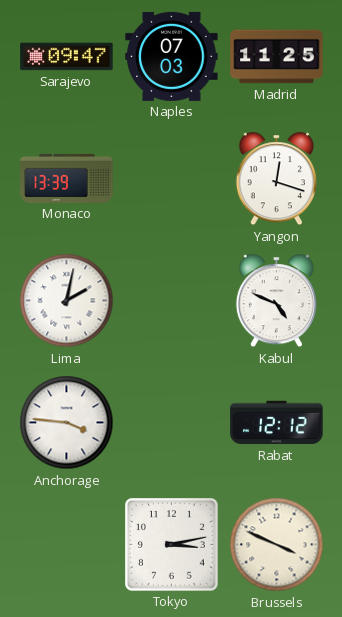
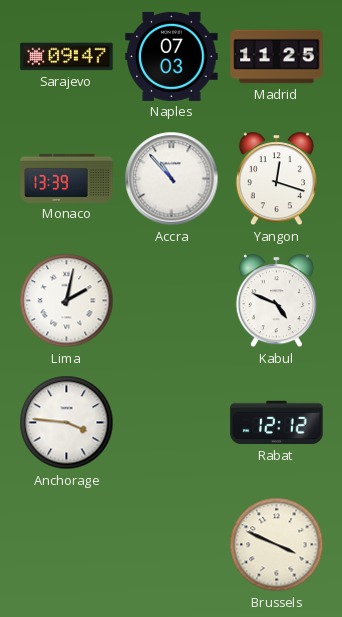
Accra: none -> 10:53 (172, 179)
Tokyo: 3:13 -> none (172, 545)
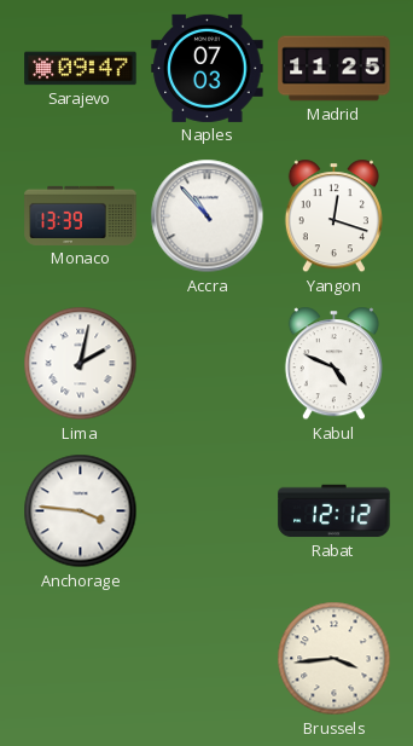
Brussels: 3:49 -> 3:44 (335, 659)
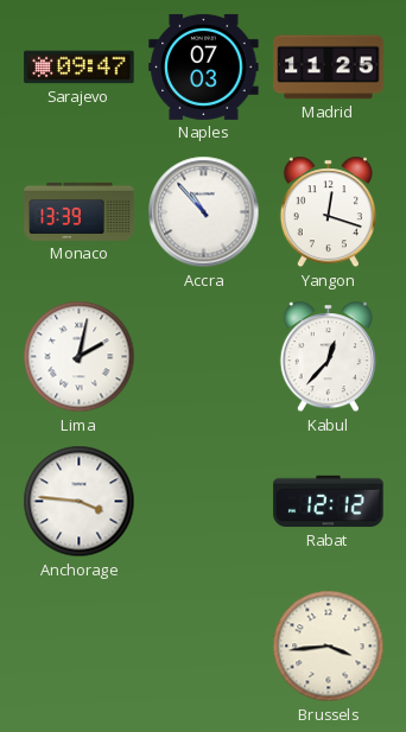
Kabul: 4:49 -> 12:37 (328, 357)
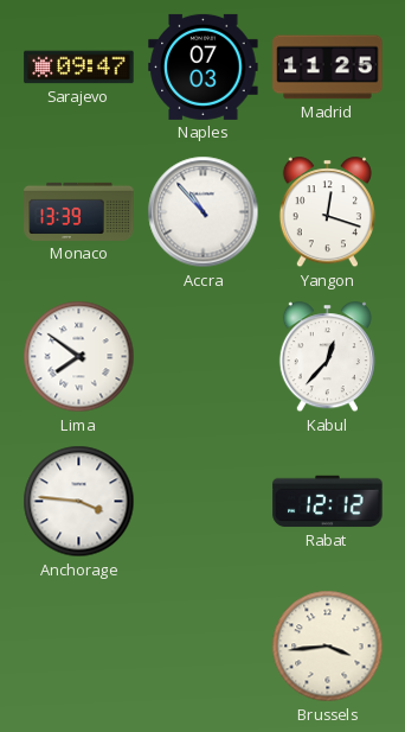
Lima: 2:02 -> 7:51 (79, 357)
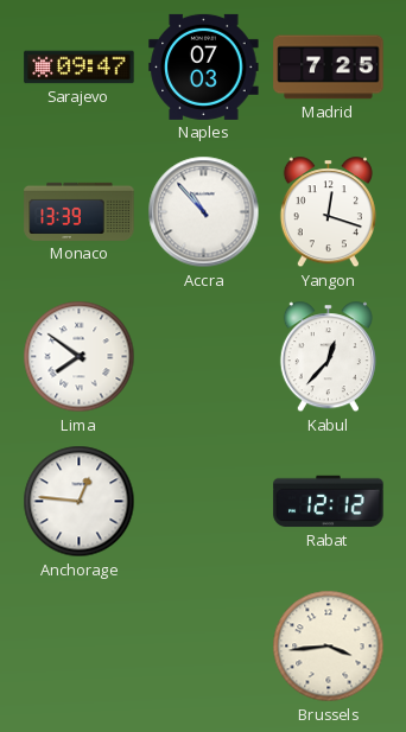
Madrid: 11:25 -> 7:25 (329, 68)
Anchorage: 3:46 -> 12:46 (80, 502)
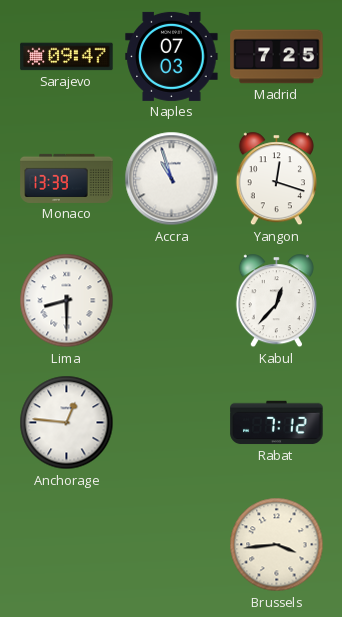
Accra: 10:53 -> 10:57 (172, 179)
Lima: 7:51 -> 8:30 (67, 301)
Rabat: 12:12 -> 7:12 (277, 423)
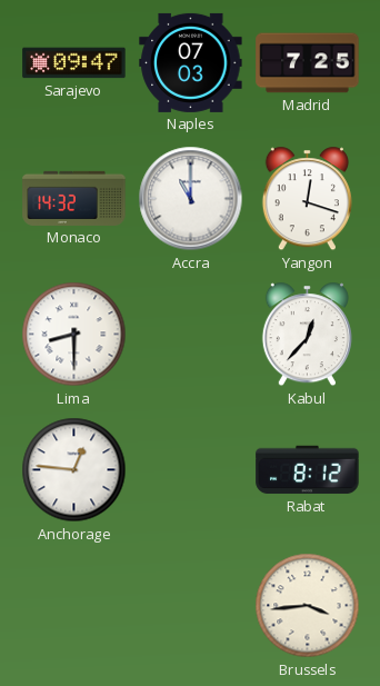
Monaco: 13:39 -> 14:32 (74, 198)
Accra: 10:57 -> 11:00 (191, 199)
Rabat: 7:12 -> 8:12 (308, 470)
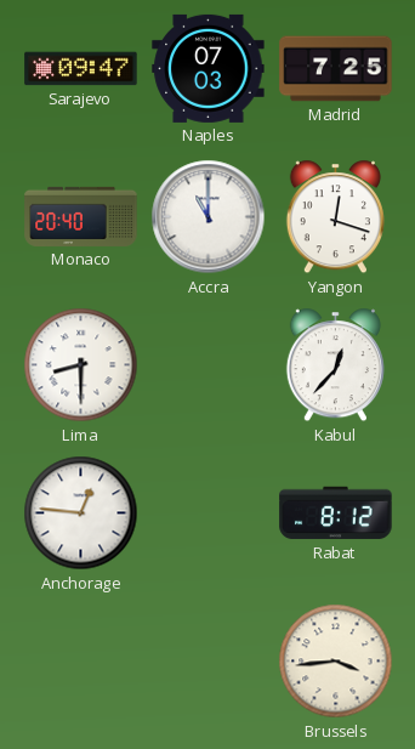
Monaco: 14:32 -> 20:40 (81, 216)
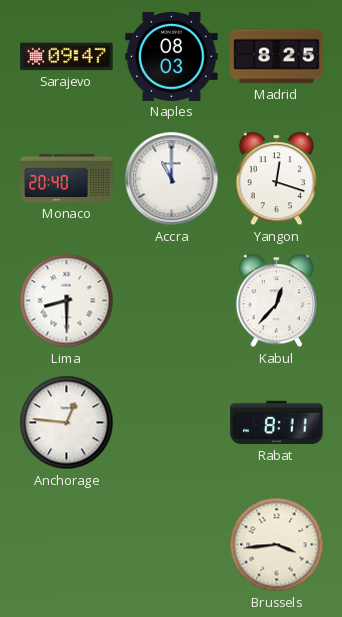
Naples: 07:03 -> 08:03 (172, 56)
Madrid: 7:25 -> 8:25 (277, 57)
Rabat: 8:12 -> 8:11 (277, 423)
